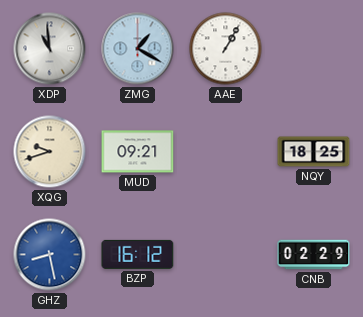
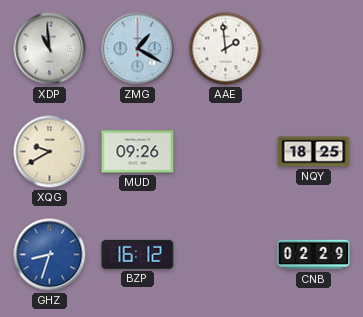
AAE: 1:05 -> 1:59 (226, 49)
XQG: 9:42 -> 9:40 (50, 152)
MUD: 09:21 -> 09:26 (138, 152)
GHZ: 8:28 -> 8:33 (50, 255)
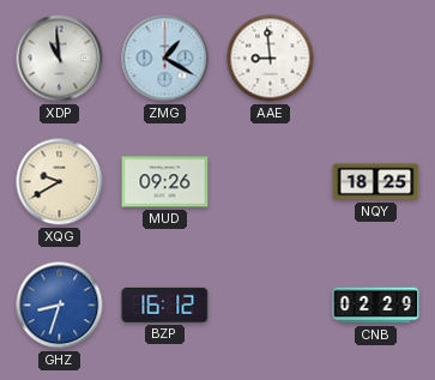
AAE: 1:59 -> 8:59 (271, 59)
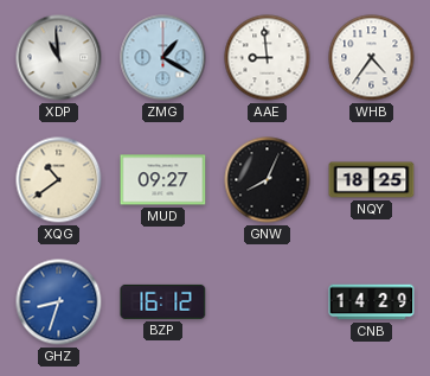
WHB: none -> 4:36 (372, 58)
XQG: 9:40 -> 10:39 (59, 180)
MUD: 09:26 -> 09:27 (163, 180)
GNW: none -> 8:04 (268, 180)
CNB: 02:29 -> 14:29 (372, 302)
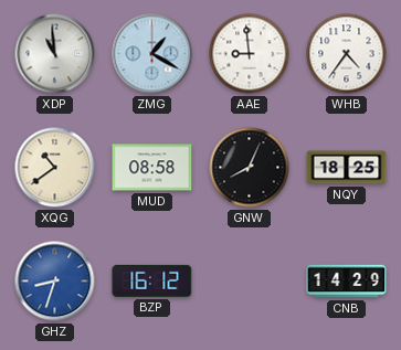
MUD: 09:27 -> 08:58 (152, 168)
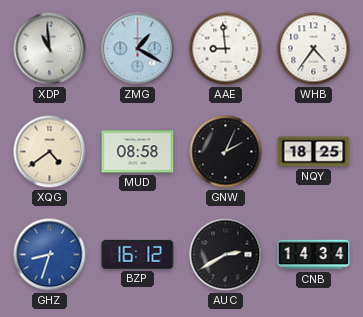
XQG: 10:39 -> 4:39 (50, 152)
GNW: 8:04 -> 2:04 (226, 152)
AUC: none -> 2:40 (226, 255)
CNB: 14:29 -> 14:34 (314, 255)
